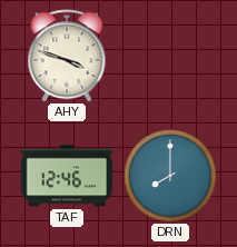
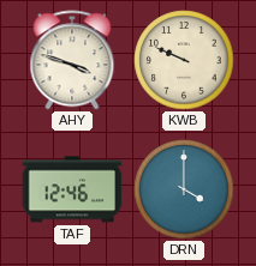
KWB: none -> 9:49 (184, 60)
DRN: 8:00 -> 4:00 (184, 189)
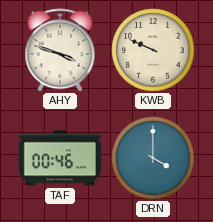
TAF: 12:46 -> 00:46 (60, 158)
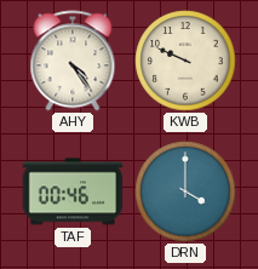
AHY: 3:48 -> 4:24 (73, 61)
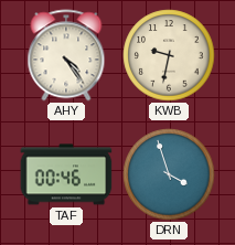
KWB: 9:49 -> 9:32 (169, 55)
DRN: 4:00 -> 3:57 (169, 174)
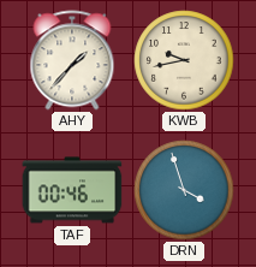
AHY: 4:24 -> 1:37 (72, 60)
KWB: 9:32 -> 9:43 (184, 60)
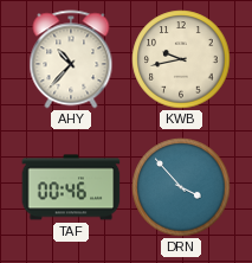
AHY: 1:37 -> 10:37 (71, 59)
DRN: 3:57 -> 3:53 (181, 187)
